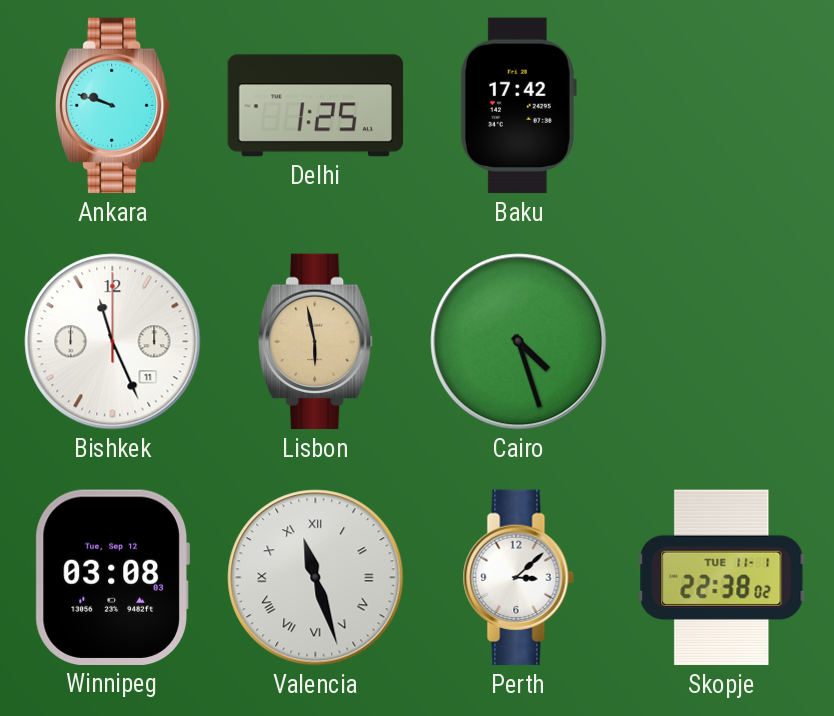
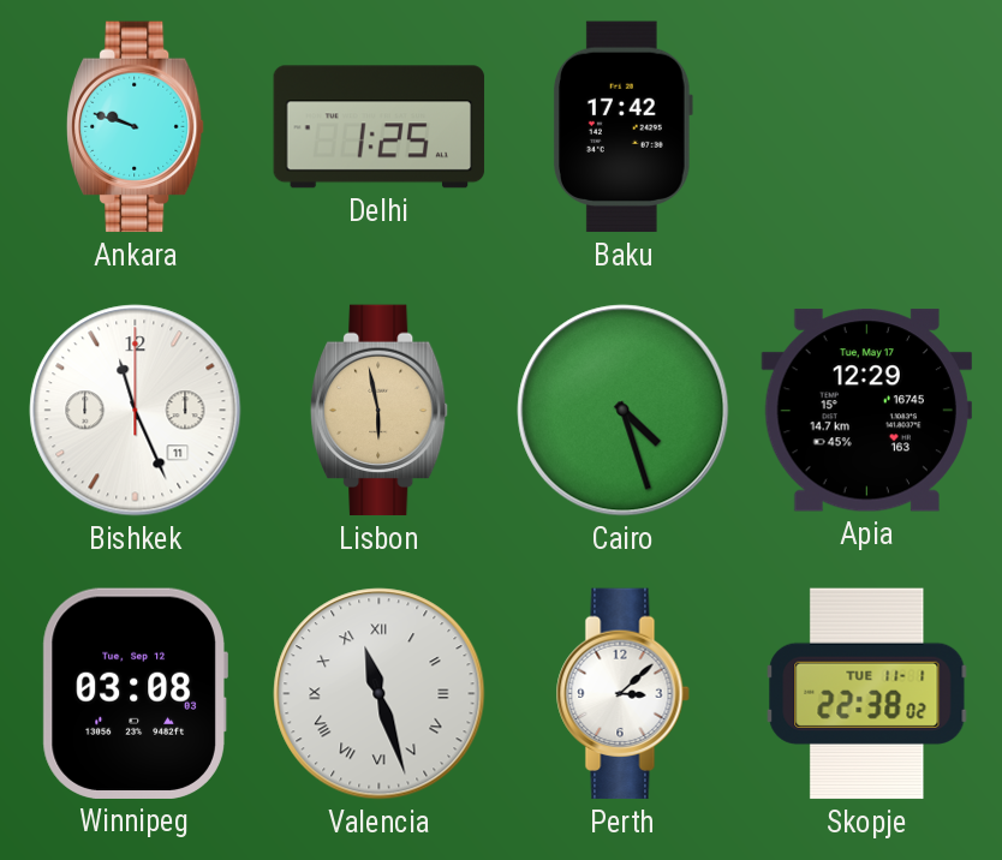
Apia: none -> 12:29 (866, 411)
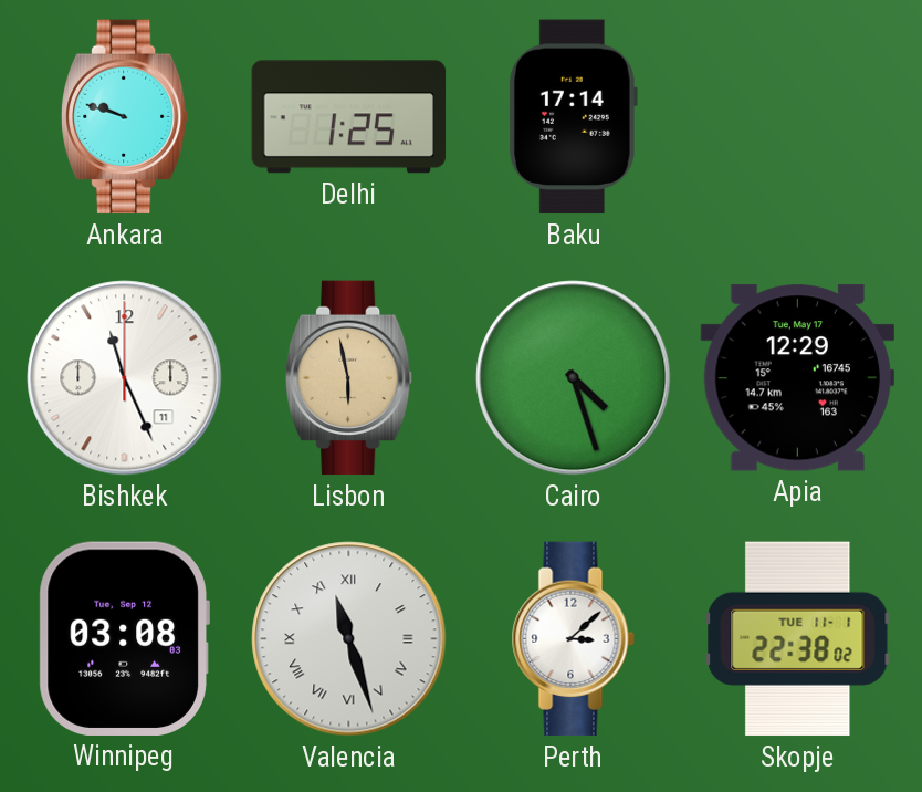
Baku: 17:42 -> 17:14 (573, 117)
